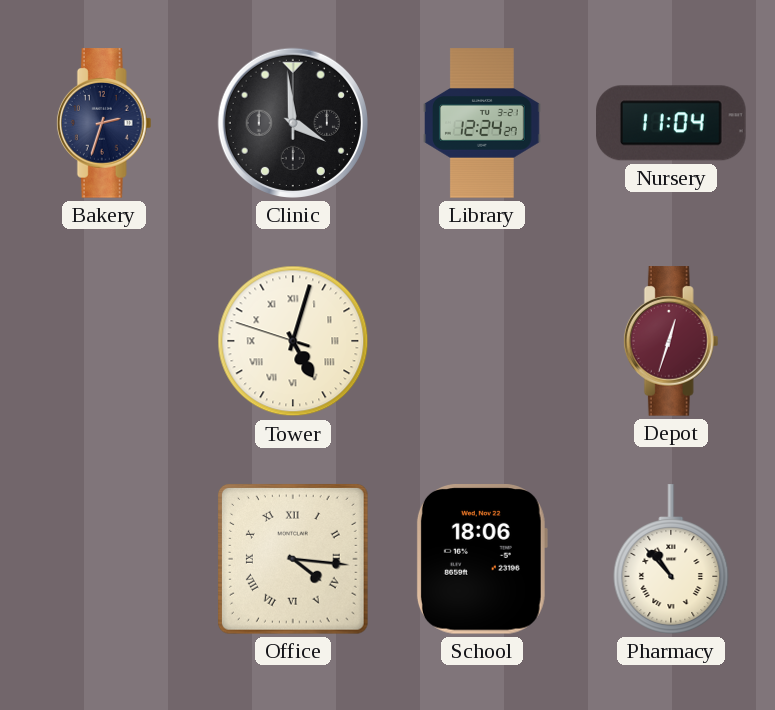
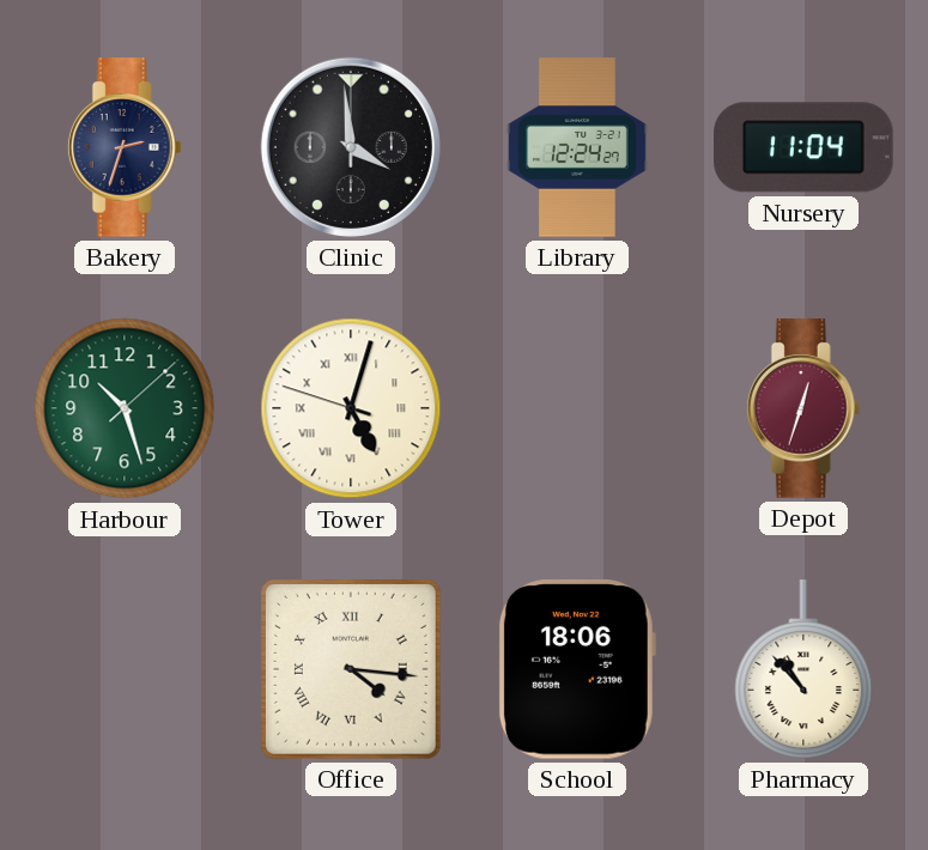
Harbour: none -> 10:27 (125, 408)
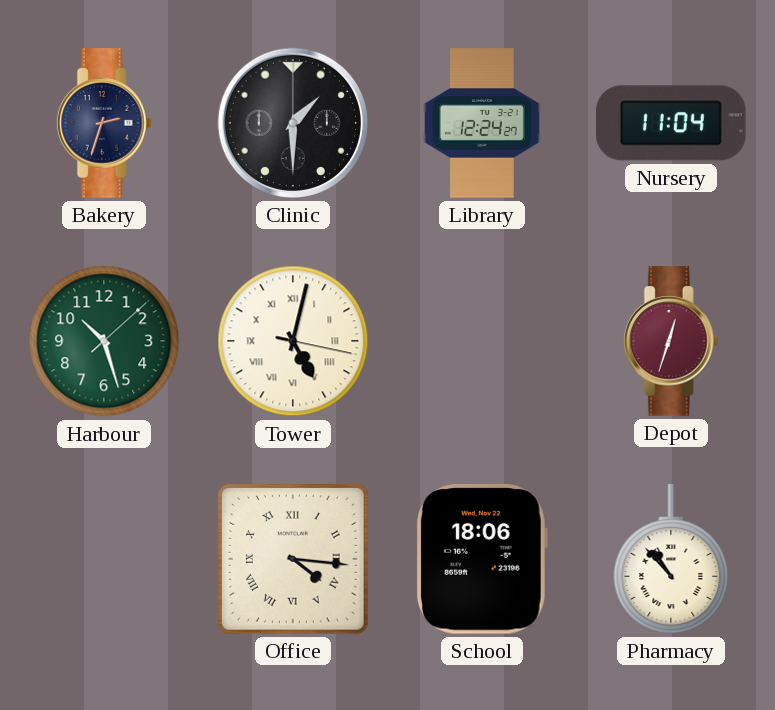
Clinic: 3:59 -> 1:30 (293, 123)
Tower: 5:02:48 -> 5:02:17 (293, 341)
